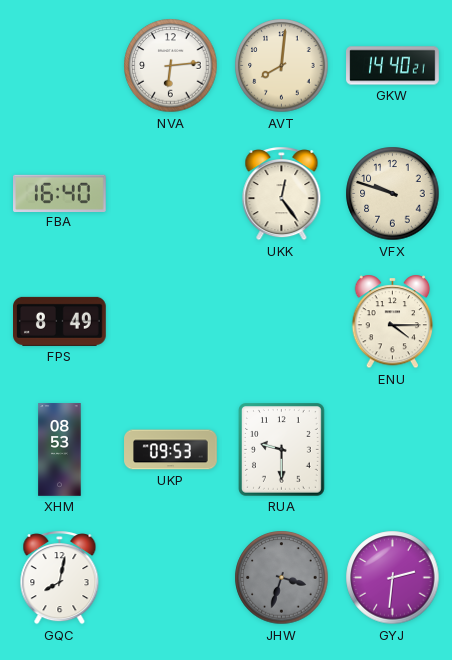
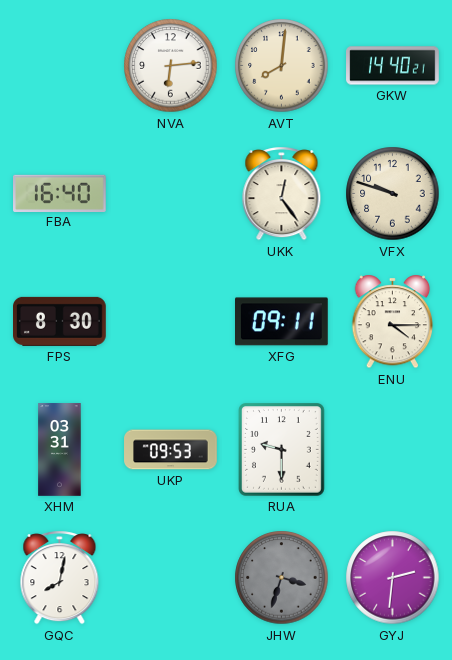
FPS: 8:49 -> 8:30 (60, 321)
XFG: none -> 09:11 (282, 322)
XHM: 08:53 -> 03:31 (60, 450)
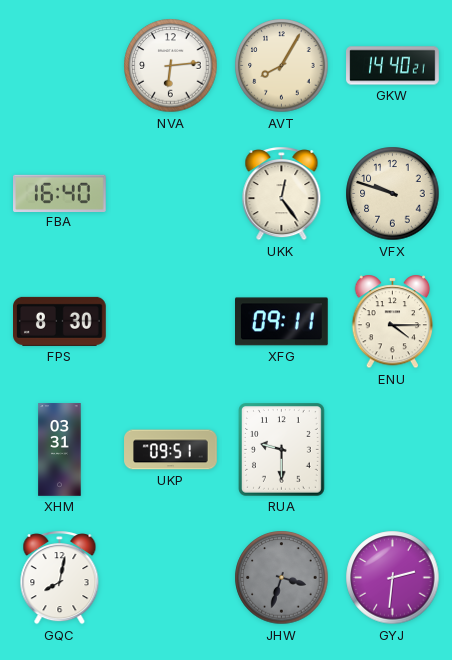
AVT: 8:01 -> 8:05 (282, 66)
UKP: 09:53 -> 09:51 (171, 450)
